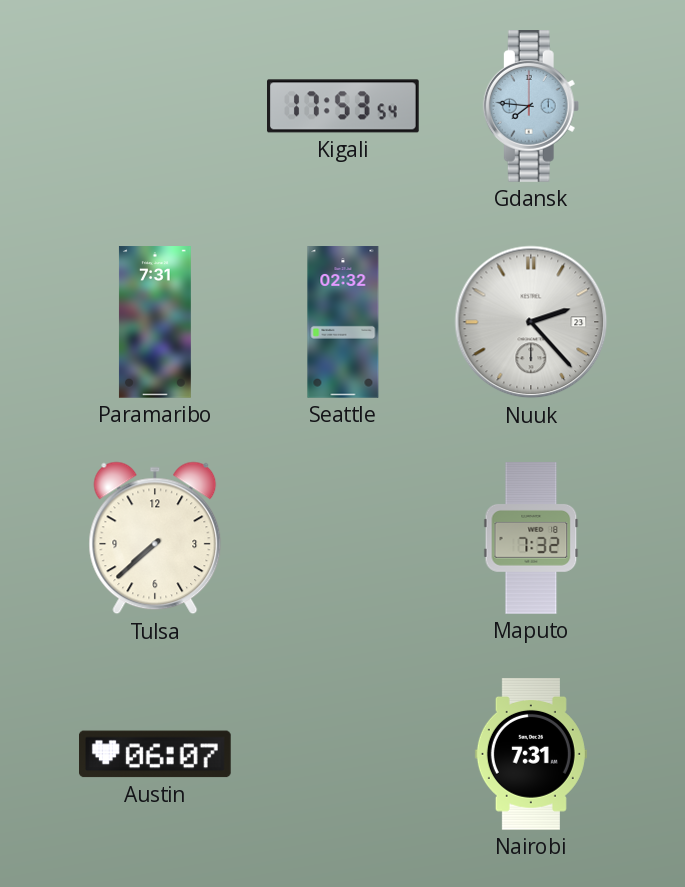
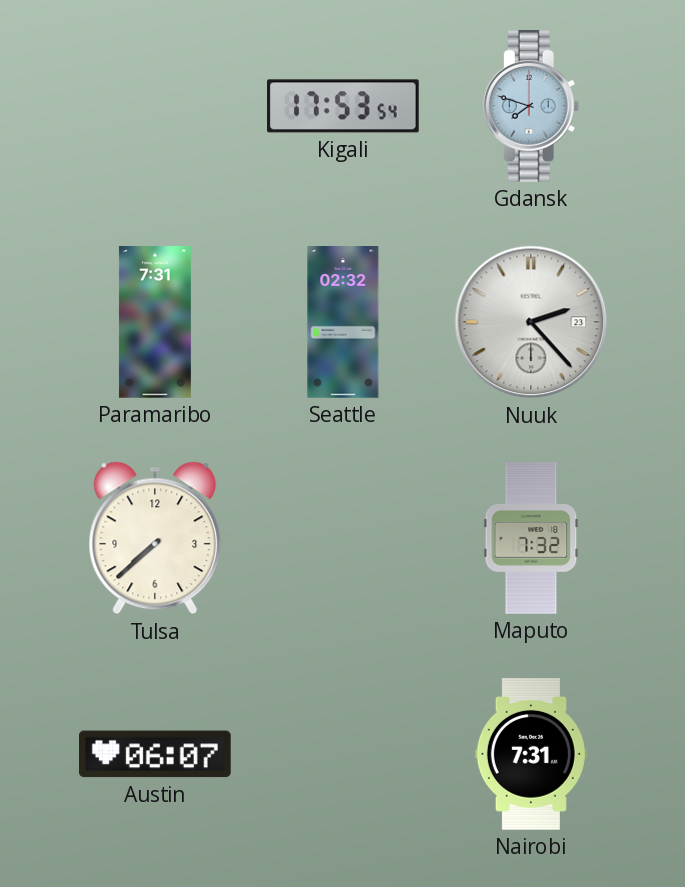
Gdansk: 7:46 -> 7:48 (531, 107)
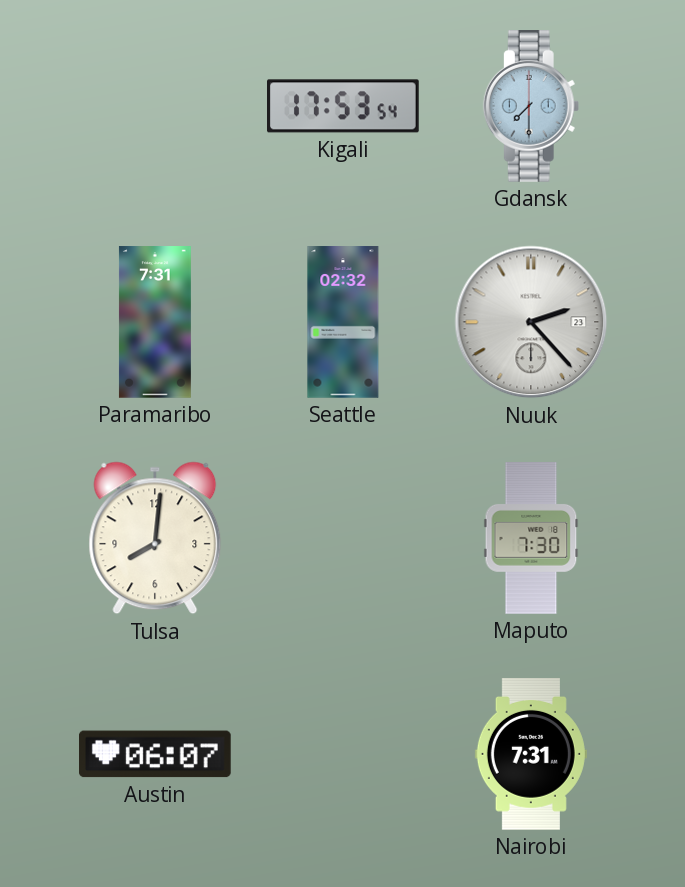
Gdansk: 7:48 -> 7:30 (531, 107)
Tulsa: 7:38 -> 8:01 (155, 538)
Maputo: 7:32 -> 7:30 (531, 538)
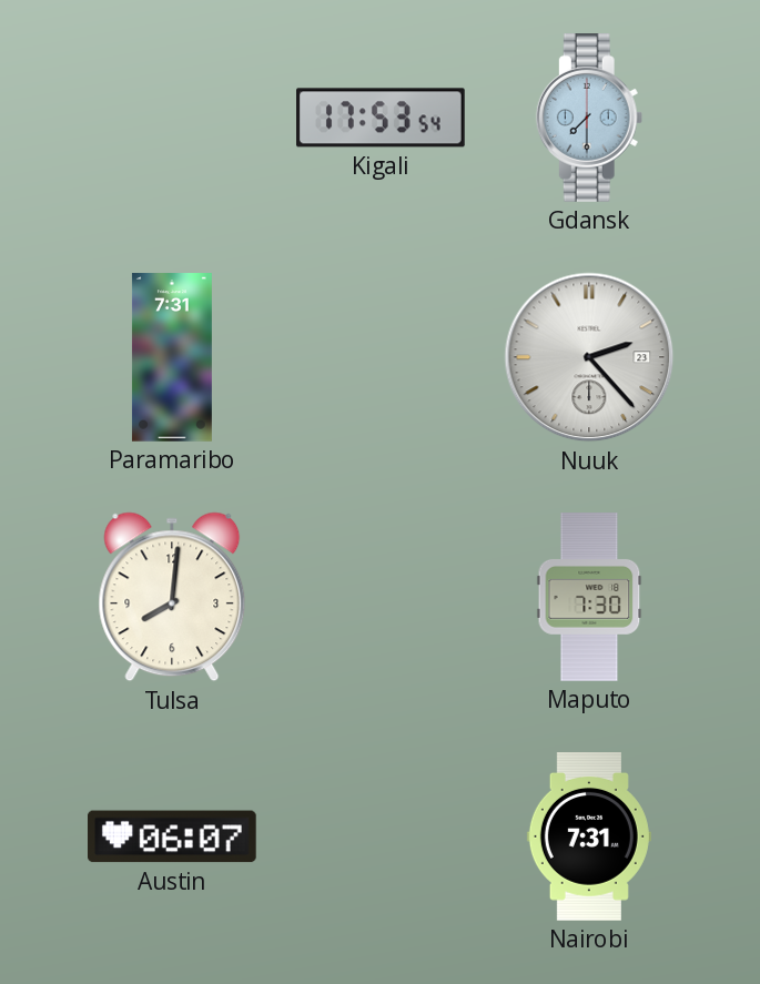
Seattle: 02:32 -> none (343, 322)
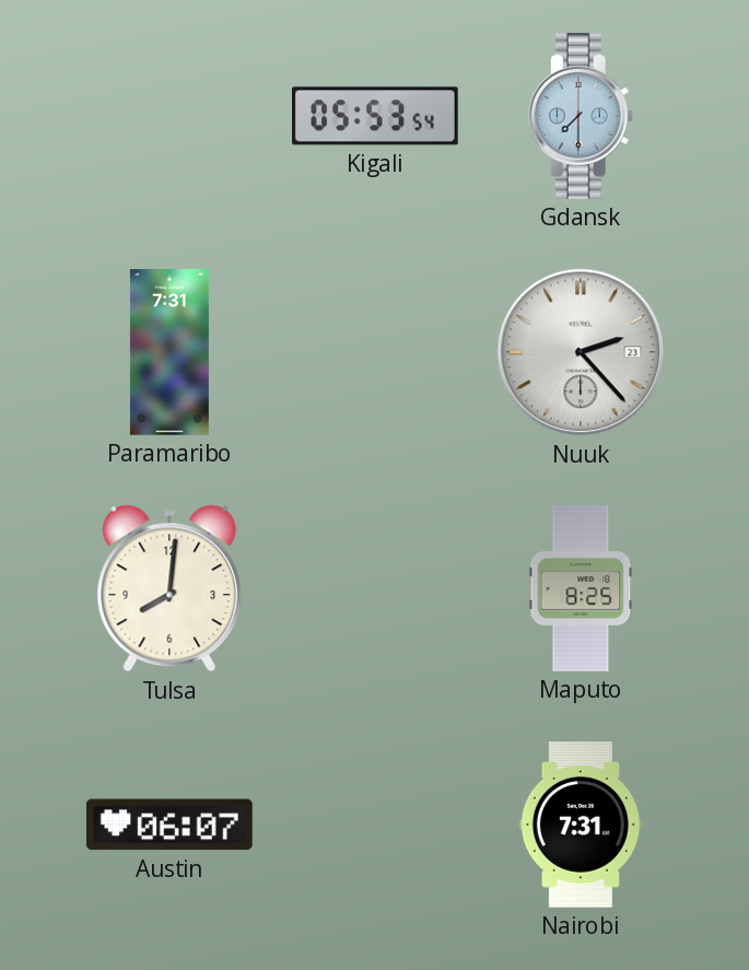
Kigali: 17:53 -> 05:53 (376, 116)
Maputo: 7:30 -> 8:25 (581, 588)
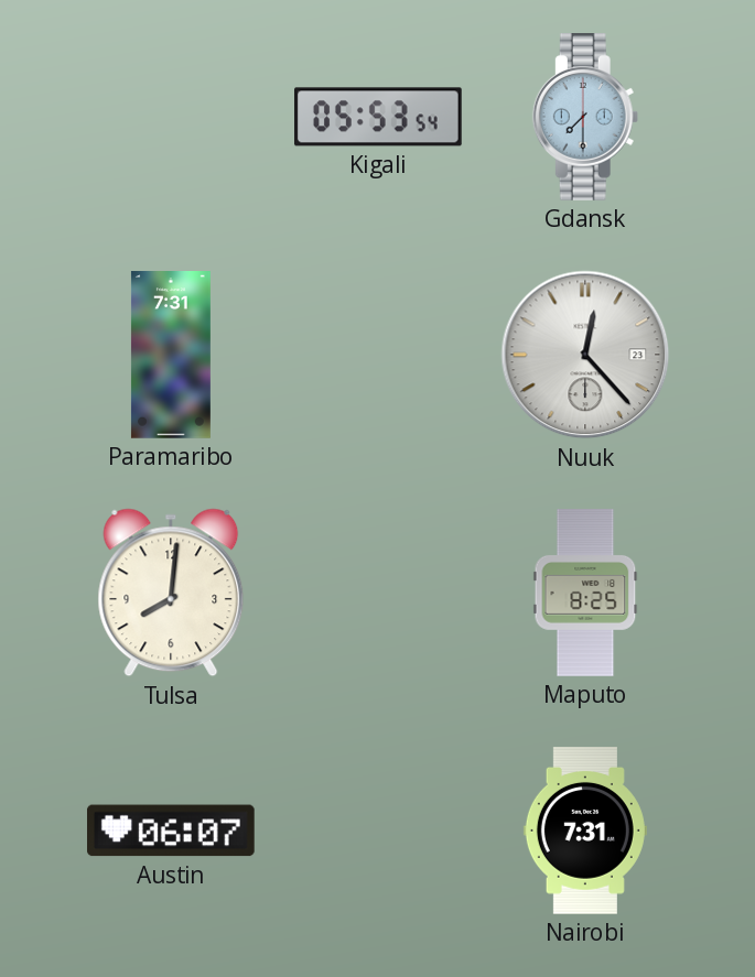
Nuuk: 2:23 -> 12:23 (585, 355)
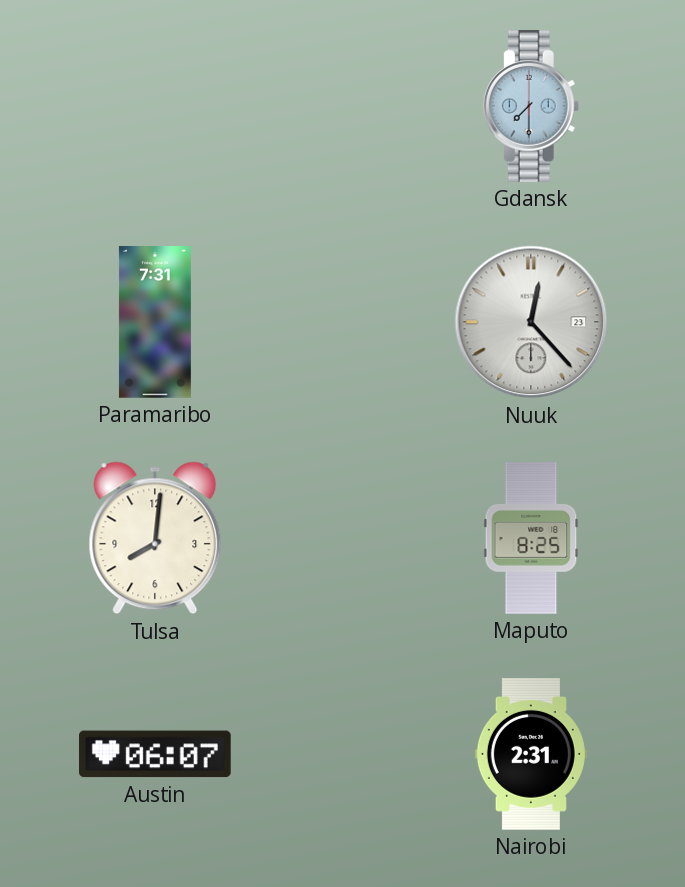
Kigali: 05:53 -> none (379, 117)
Nairobi: 7:31 -> 2:31 (531, 755)
